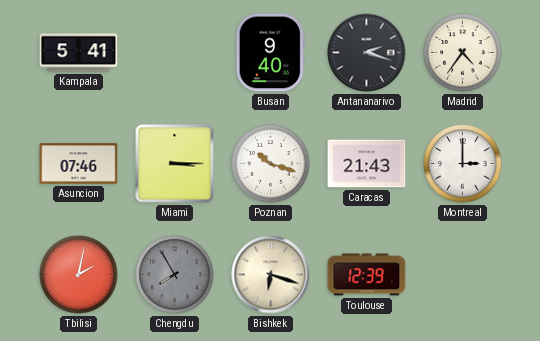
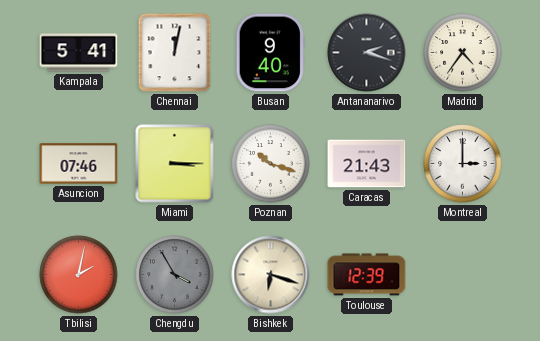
Chennai: none -> 12:02 (175, 53)
Chengdu: 7:55 -> 3:55 (175, 275)
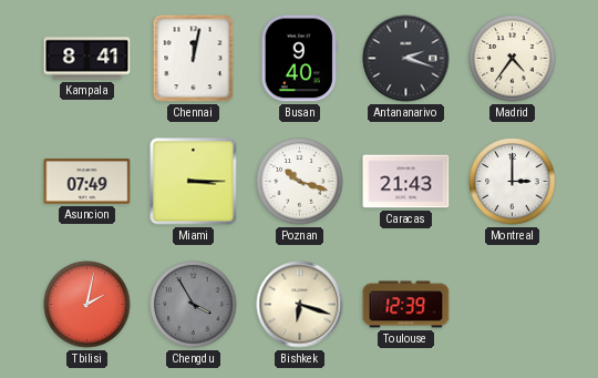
Kampala: 5:41 -> 8:41 (87, 59)
Asuncion: 07:46 -> 07:49 (87, 182)
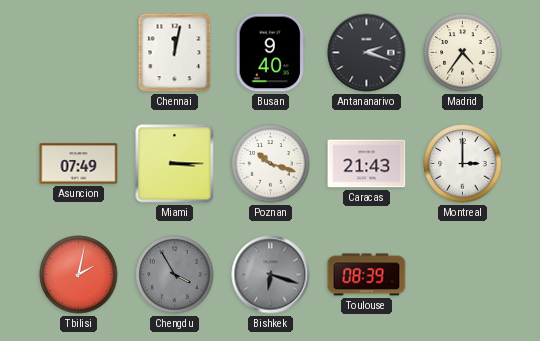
Kampala: 8:41 -> none (87, 59)
Bishkek dial: cream -> grey (271, 275)
Toulouse: 12:39 -> 08:39 (367, 275)
